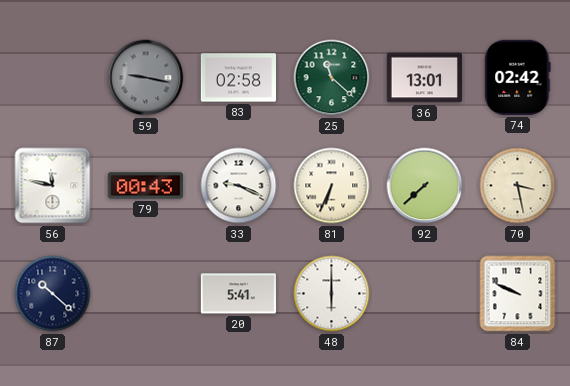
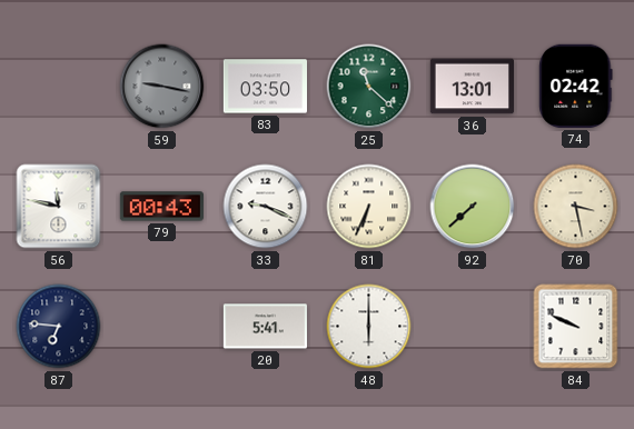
83: 02:58 -> 03:50 (265, 87)
87: 10:22 -> 6:46 (59, 327)
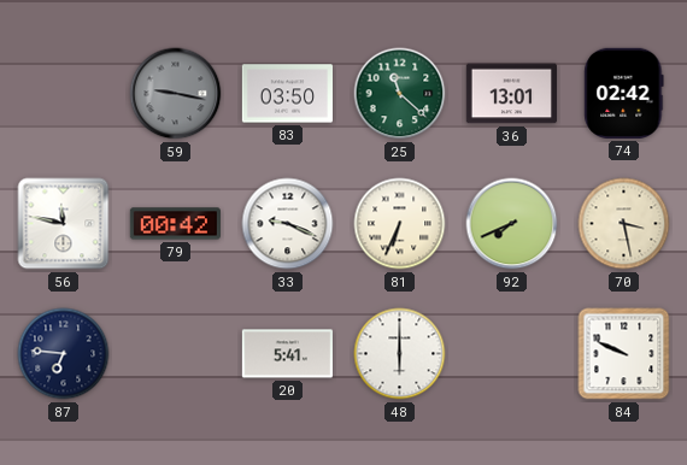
79: 00:43 -> 00:42 (175, 224)
92: 7:38 -> 7:41 (512, 224)
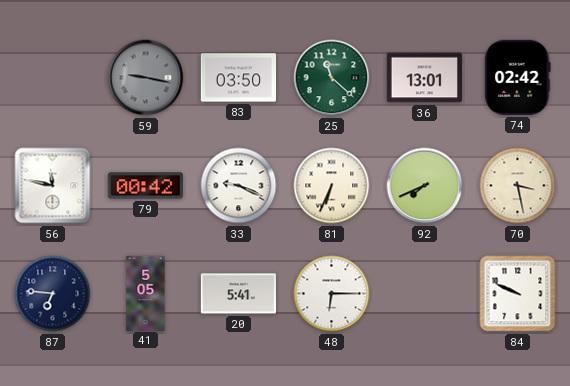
41: none -> 5:05 (146, 293)
48: 6:00 -> 6:15 (332, 294)
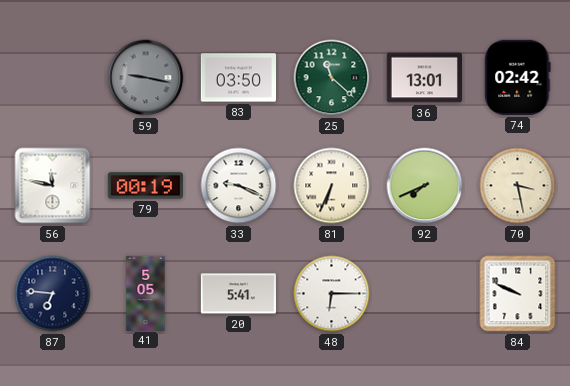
79: 00:42 -> 00:19 (145, 186)
